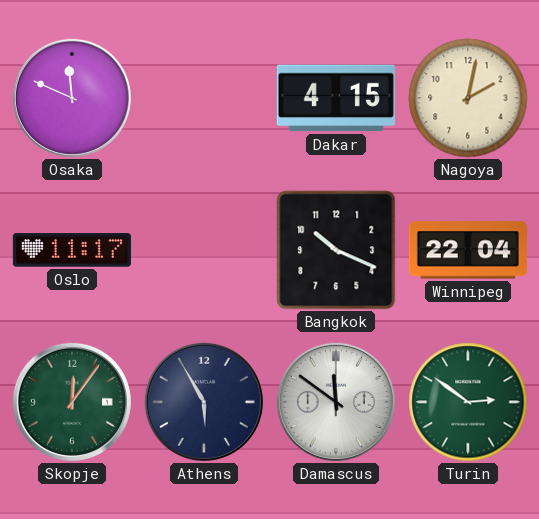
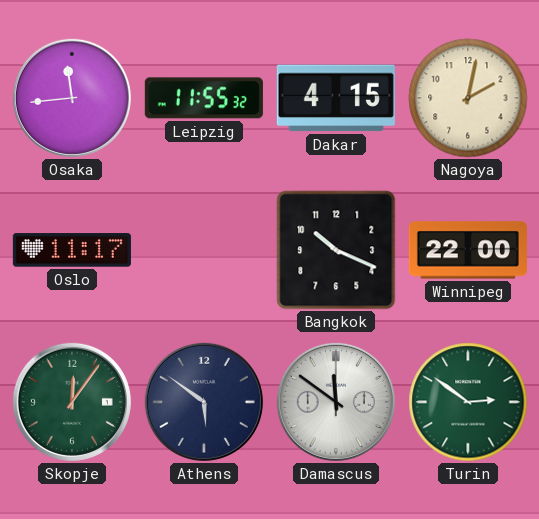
Osaka: 11:49 -> 11:44 (72, 98)
Leipzig: none -> 11:55 (204, 98)
Winnipeg: 22:04 -> 22:00 (468, 250)
Athens: 5:55 -> 5:51 (204, 402)
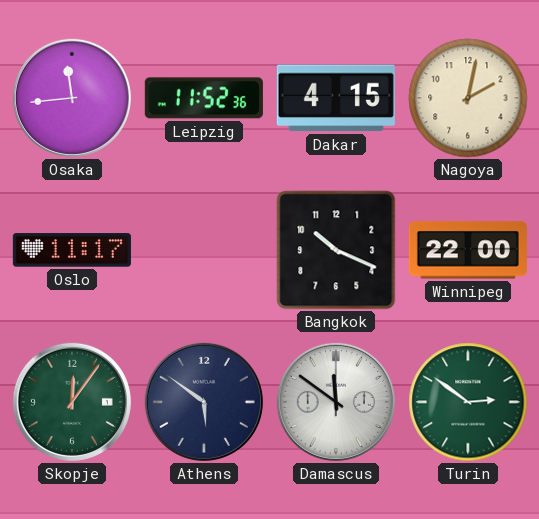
Leipzig: 11:55 -> 11:52 (204, 98)
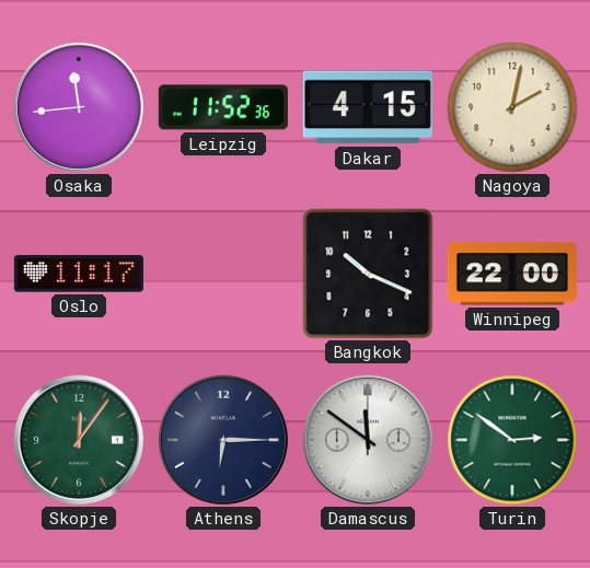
Athens: 5:51 -> 6:15 (223, 440)
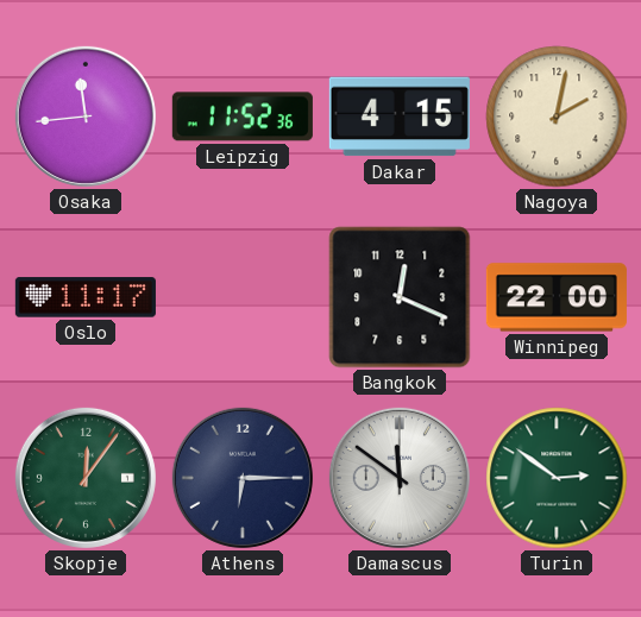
Bangkok: 10:19 -> 12:19 (400, 297)
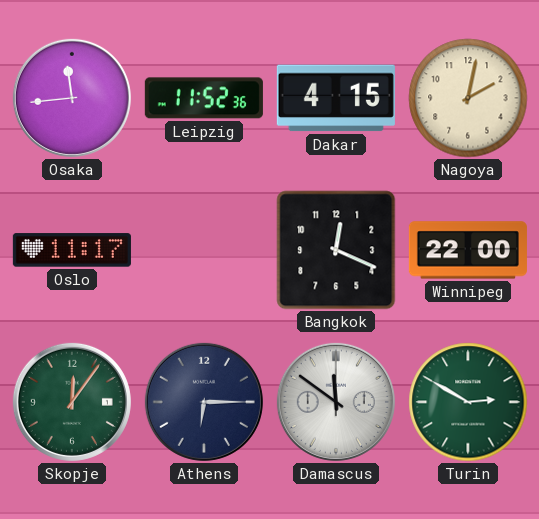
Turin: 2:51 -> 2:50 (468, 402)
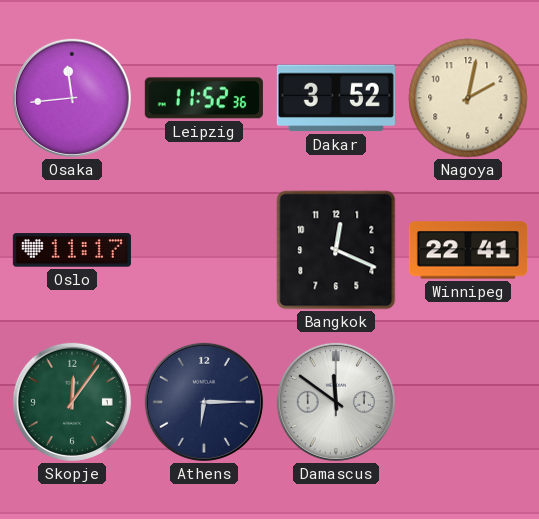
Dakar: 4:15 -> 3:52 (336, 98)
Winnipeg: 22:00 -> 22:41 (468, 250)
Turin: 2:50 -> none (468, 402)
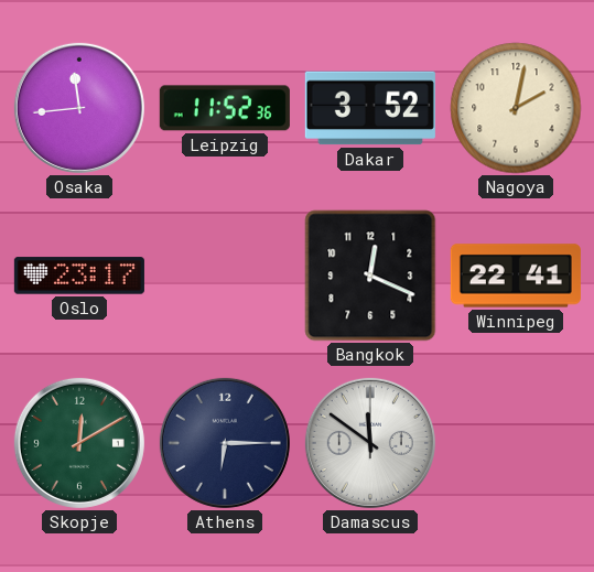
Oslo: 11:17 -> 23:17 (79, 276)
Skopje: 12:06 -> 12:10 (79, 443)
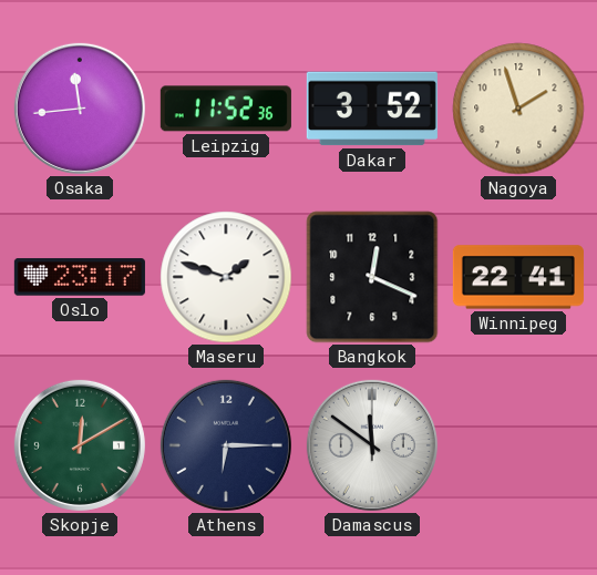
Nagoya: 2:02 -> 1:57 (518, 109)
Maseru: none -> 1:48 (226, 277)
